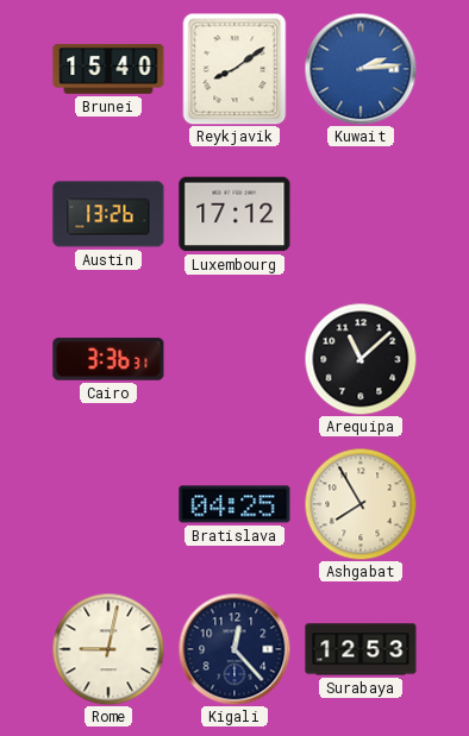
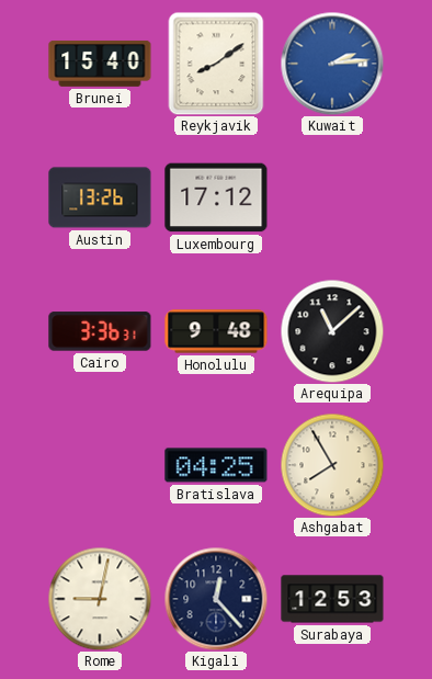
Honolulu: none -> 9:48 (216, 331)
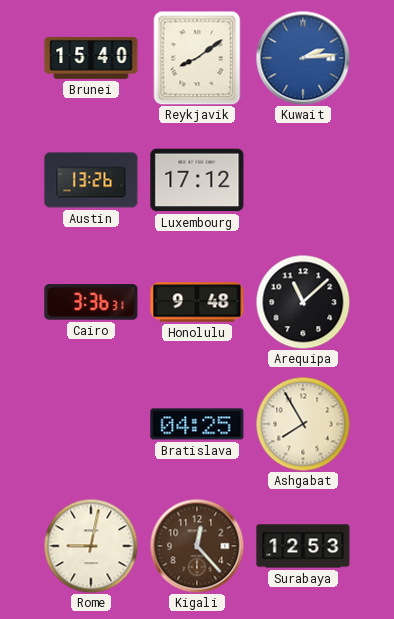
Kigali dial: navy -> brown (197, 546)
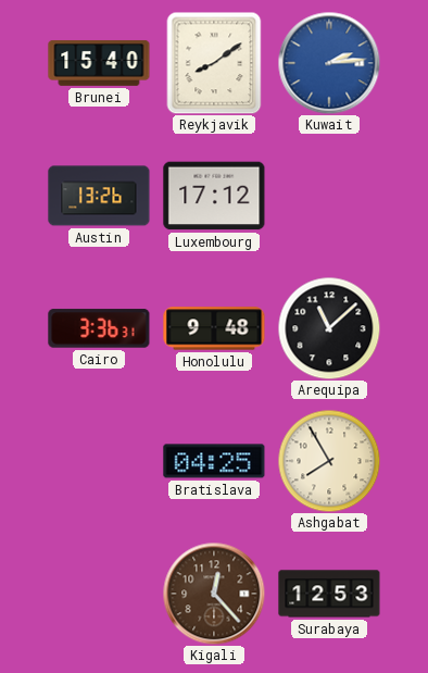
Rome: 9:02 -> none (91, 546)
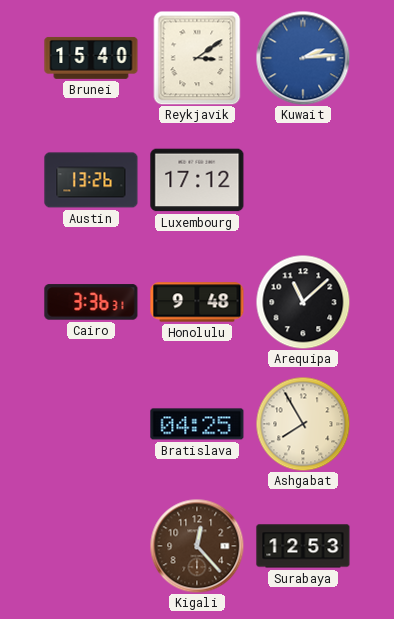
Reykjavik: 8:09 -> 3:09 (197, 58)
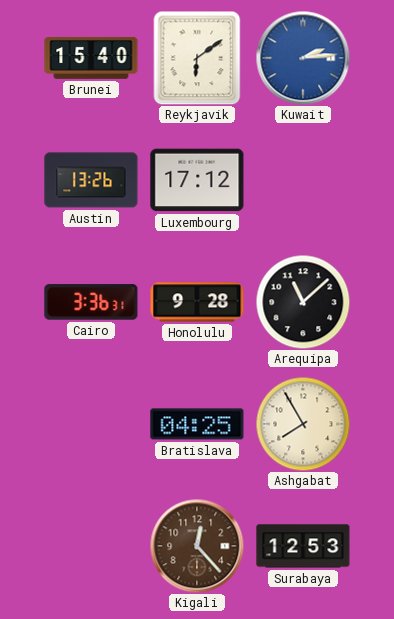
Reykjavik: 3:09 -> 6:09 (197, 58)
Honolulu: 9:48 -> 9:28 (197, 302)
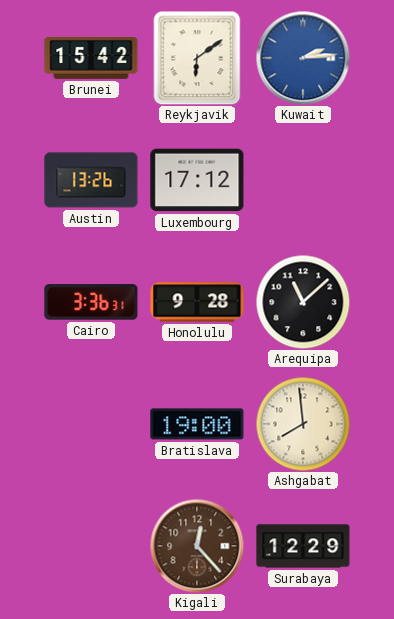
Brunei: 15:40 -> 15:42 (91, 58)
Bratislava: 04:25 -> 19:00 (197, 424)
Ashgabat: 7:55 -> 7:59 (303, 424)
Surabaya: 12:53 -> 12:29 (303, 546)
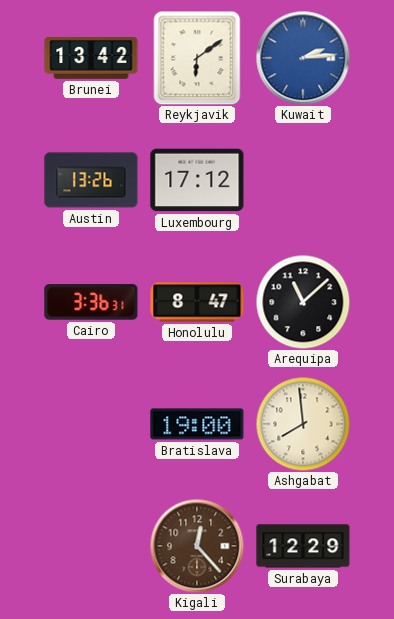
Brunei: 15:42 -> 13:42 (91, 58)
Honolulu: 9:28 -> 8:47 (197, 302)
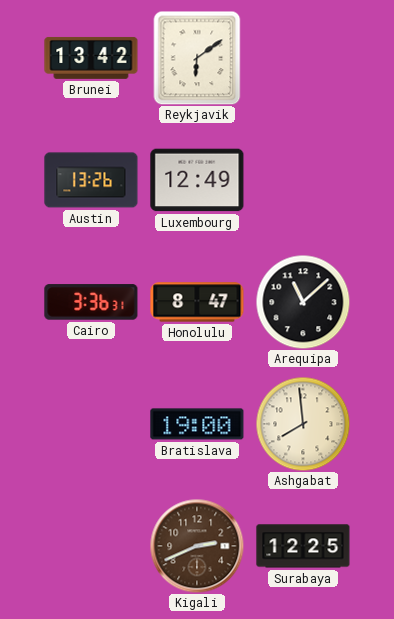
Kuwait: 2:14 -> none (303, 58)
Luxembourg: 17:12 -> 12:49 (197, 180)
Kigali: 12:23 -> 2:41 (197, 546)
Surabaya: 12:29 -> 12:25 (303, 546)
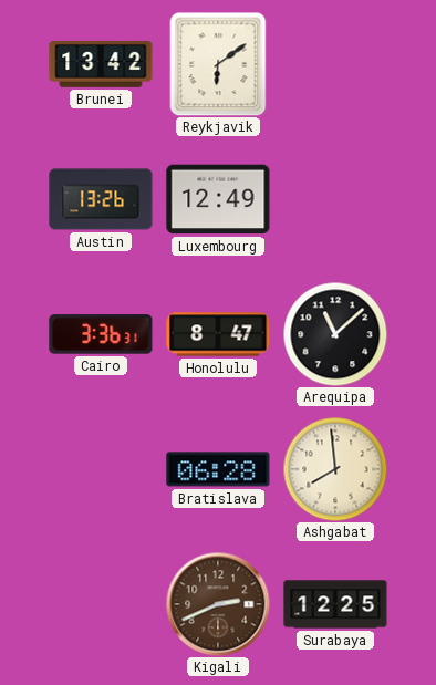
Bratislava: 19:00 -> 06:28 (218, 469)
